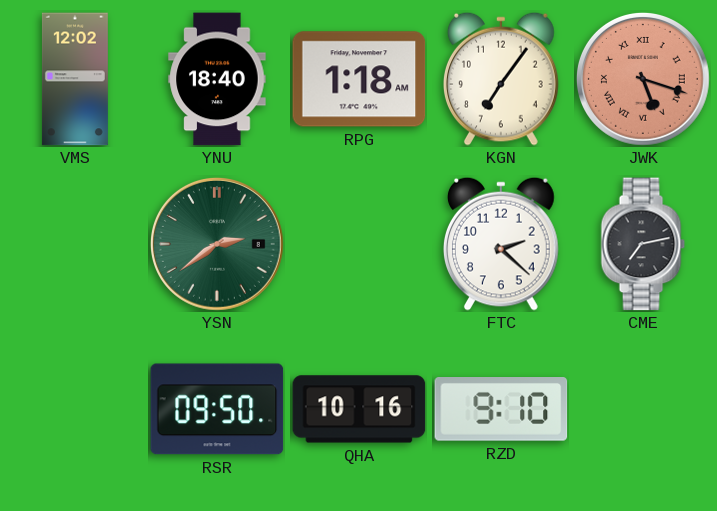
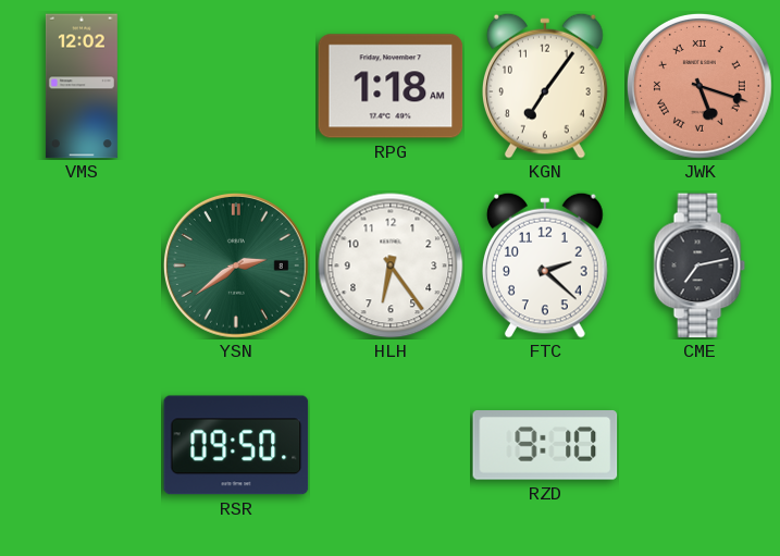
YNU: 18:40 -> none (217, 79)
HLH: none -> 6:24 (391, 265)
QHA: 10:16 -> none (359, 409)
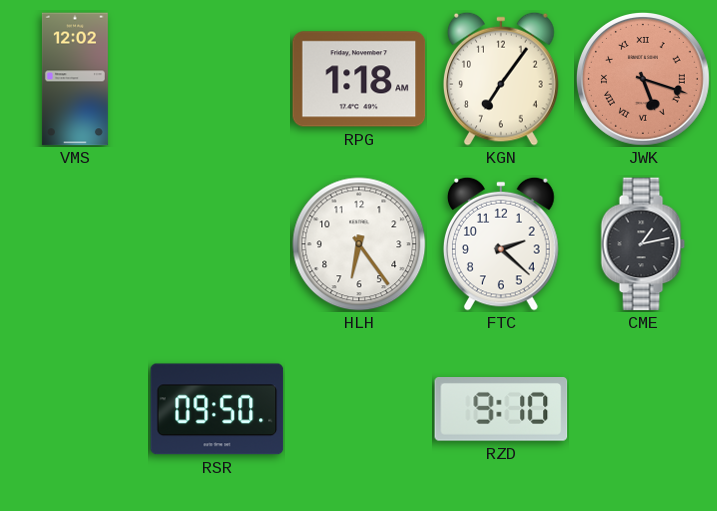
YSN: 2:39 -> none (236, 265)
CME: 7:13 -> 1:13 (643, 244)
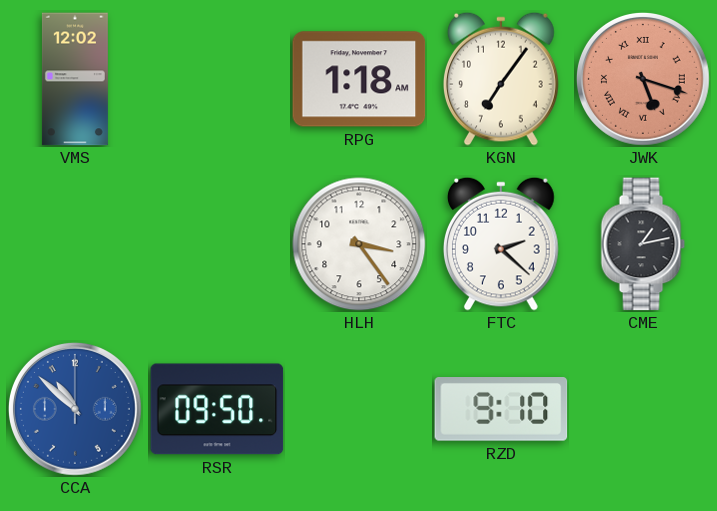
HLH: 6:24 -> 3:24 (359, 244)
CCA: none -> 10:52 (75, 409)
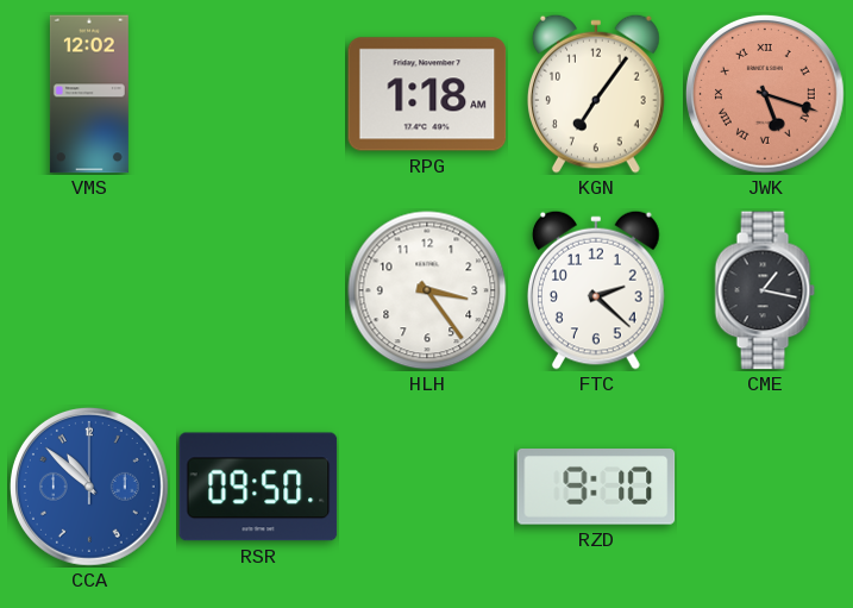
CME: 1:13 -> 1:17 (765, 290)
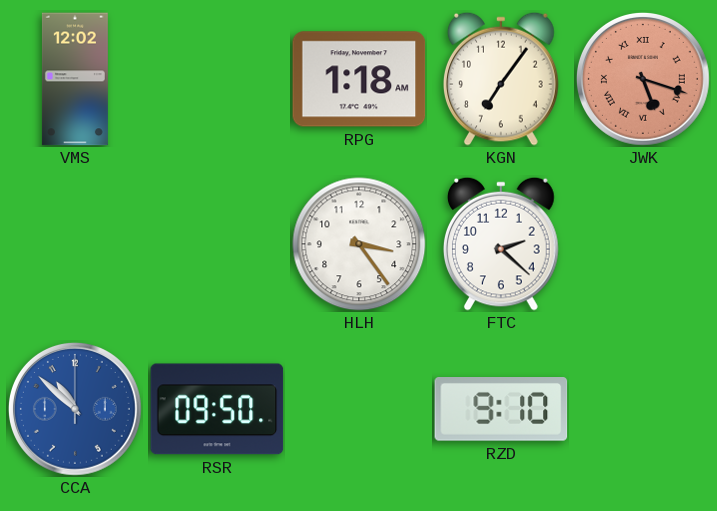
CME: 1:17 -> none (765, 290)
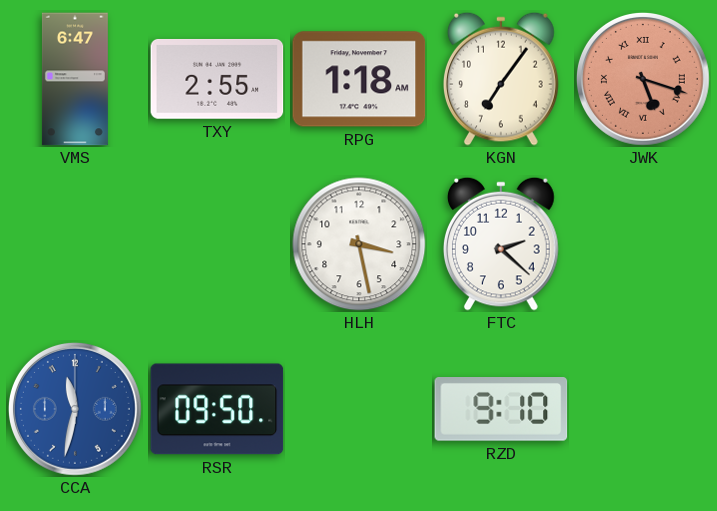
VMS: 12:02 -> 6:47 (75, 79)
TXY: none -> 2:55 (217, 79)
HLH: 3:24 -> 3:28 (359, 244)
CCA: 10:52 -> 11:32 (75, 409)
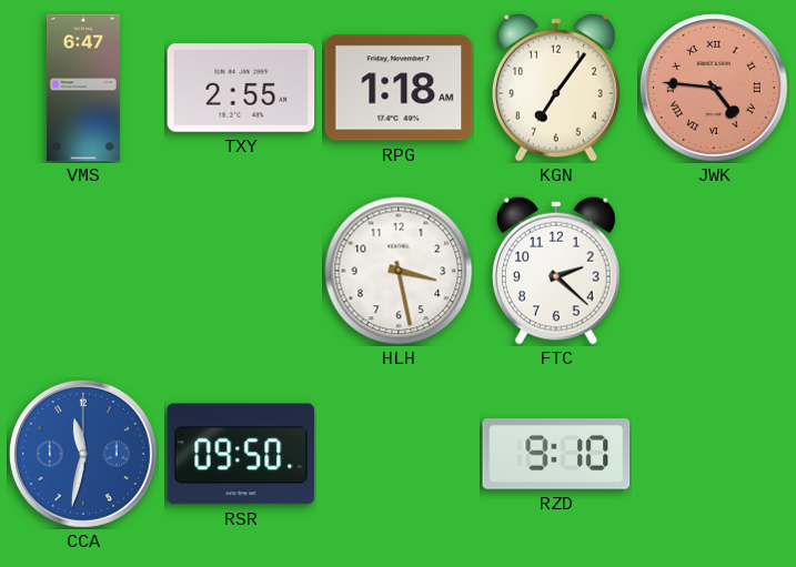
JWK: 5:18 -> 4:46 (714, 88)
